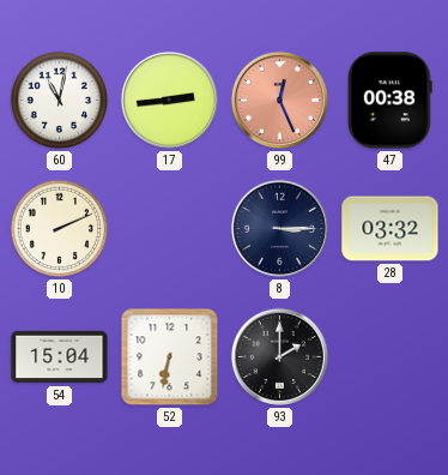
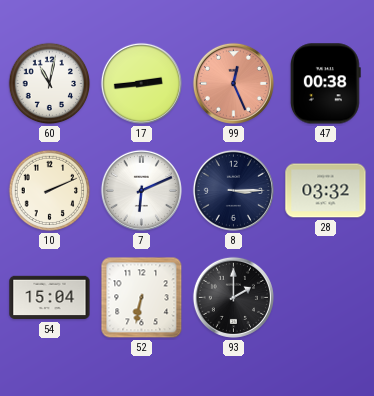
7: none -> 6:11 (141, 190)
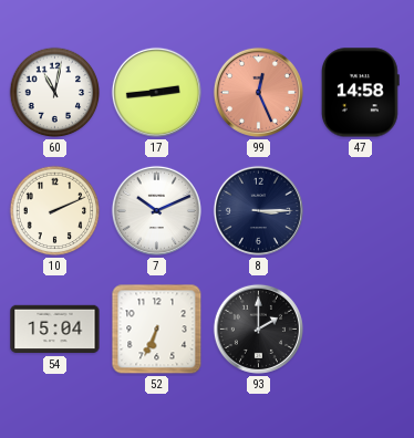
47: 00:38 -> 14:58 (360, 93)
7: 6:11 -> 10:11 (156, 210)
28: 03:32 -> none (326, 191)
52: 6:32 -> 6:34 (157, 330)
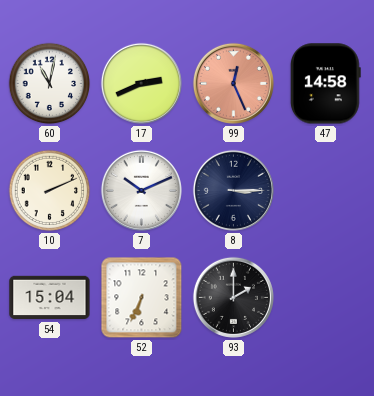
17: 2:44 -> 2:41 (141, 83)
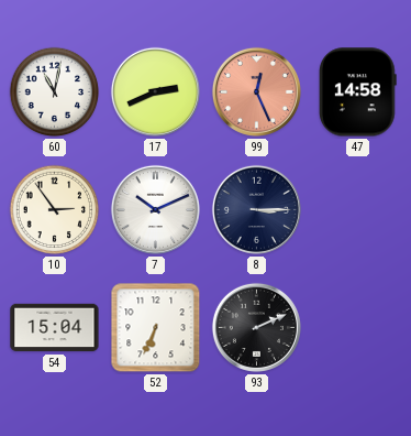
10: 2:11 -> 2:54 (55, 210)
93: 2:00 -> 2:11 (256, 327)
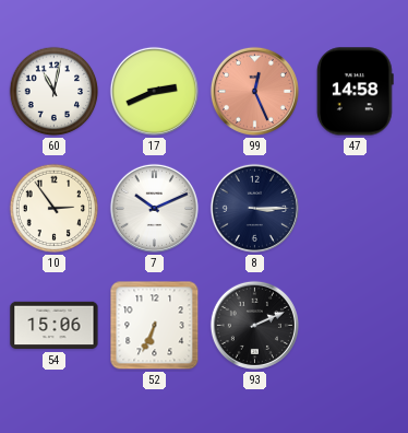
54: 15:04 -> 15:06 (55, 326)
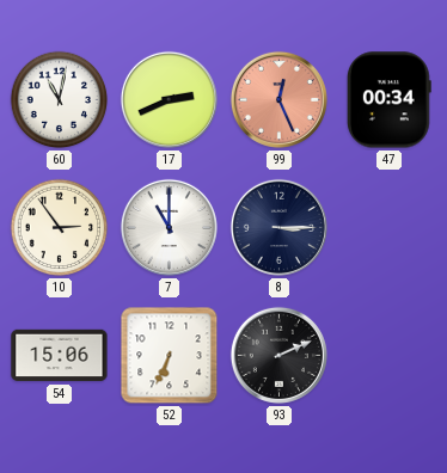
47: 14:58 -> 00:34 (388, 100)
7: 10:11 -> 11:00 (169, 227)
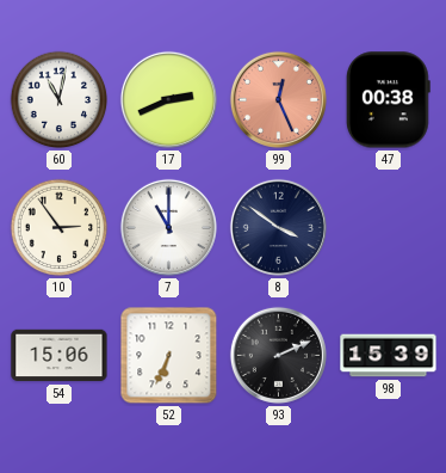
47: 00:34 -> 00:38 (388, 100)
8: 3:15 -> 3:51 (278, 227)
98: none -> 15:39 (389, 356)
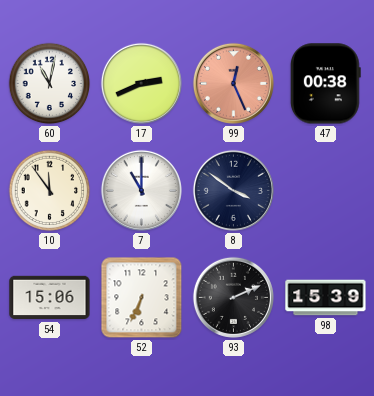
10: 2:54 -> 11:54 (50, 191)
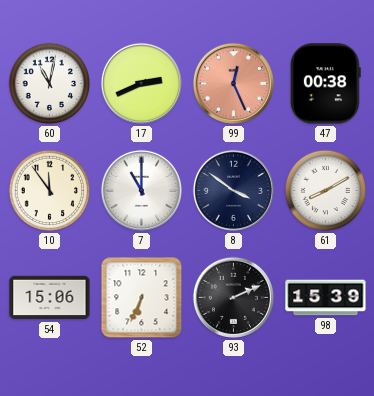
61: none -> 8:10 (326, 191)
